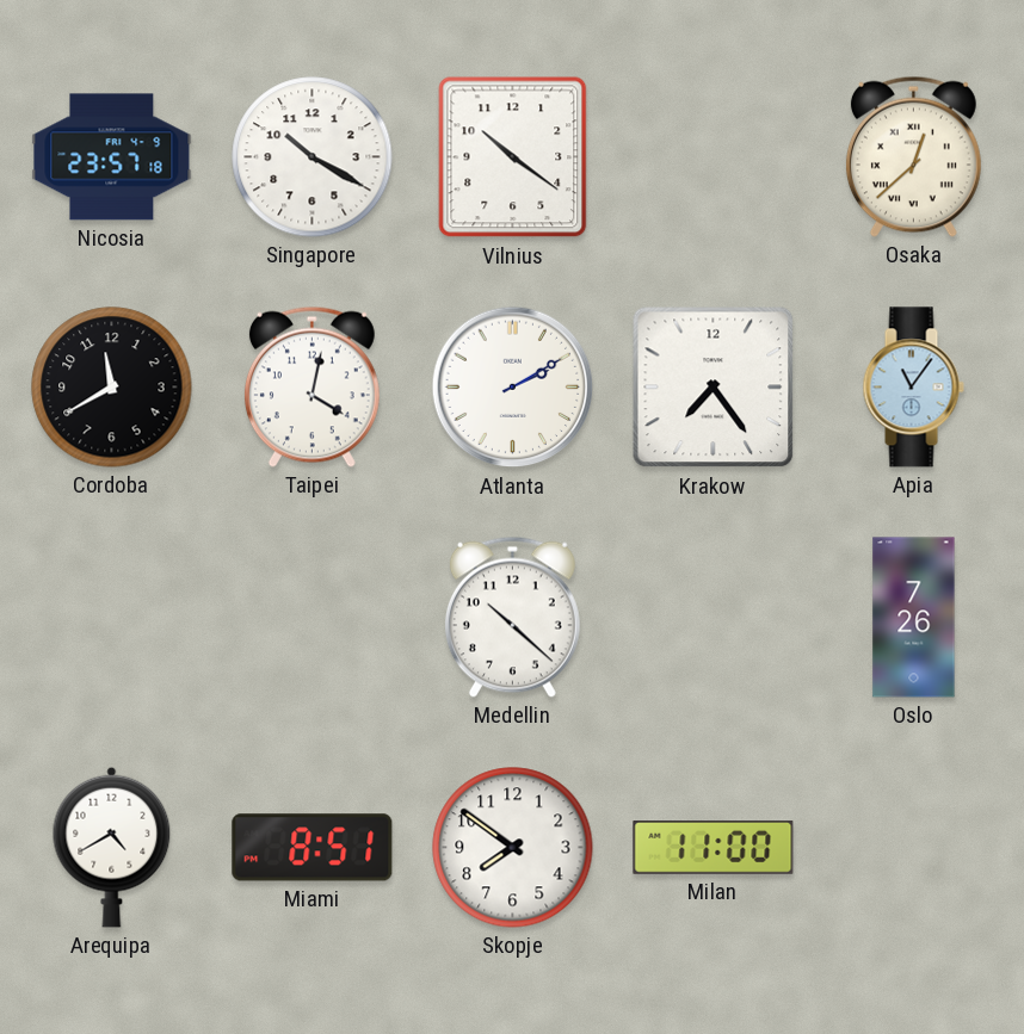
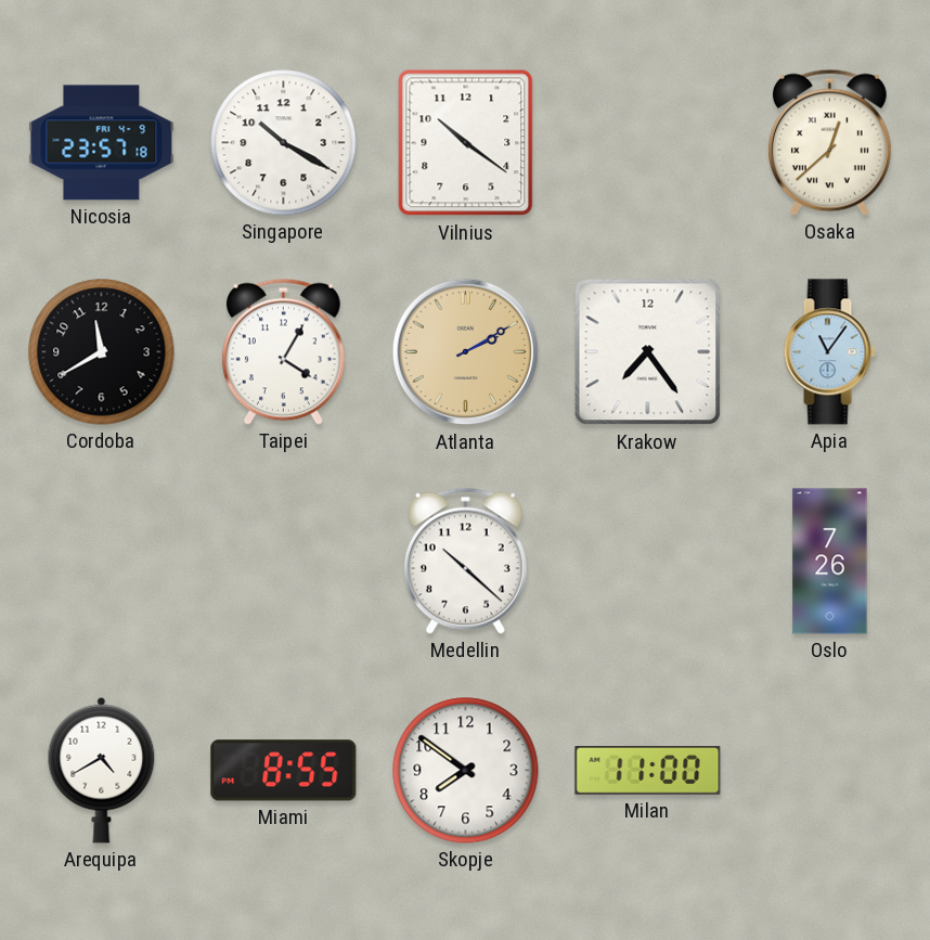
Taipei: 4:02 -> 4:05 (283, 351)
Atlanta dial: white -> champagne (466, 352)
Miami: 8:51 -> 8:55 (284, 771)
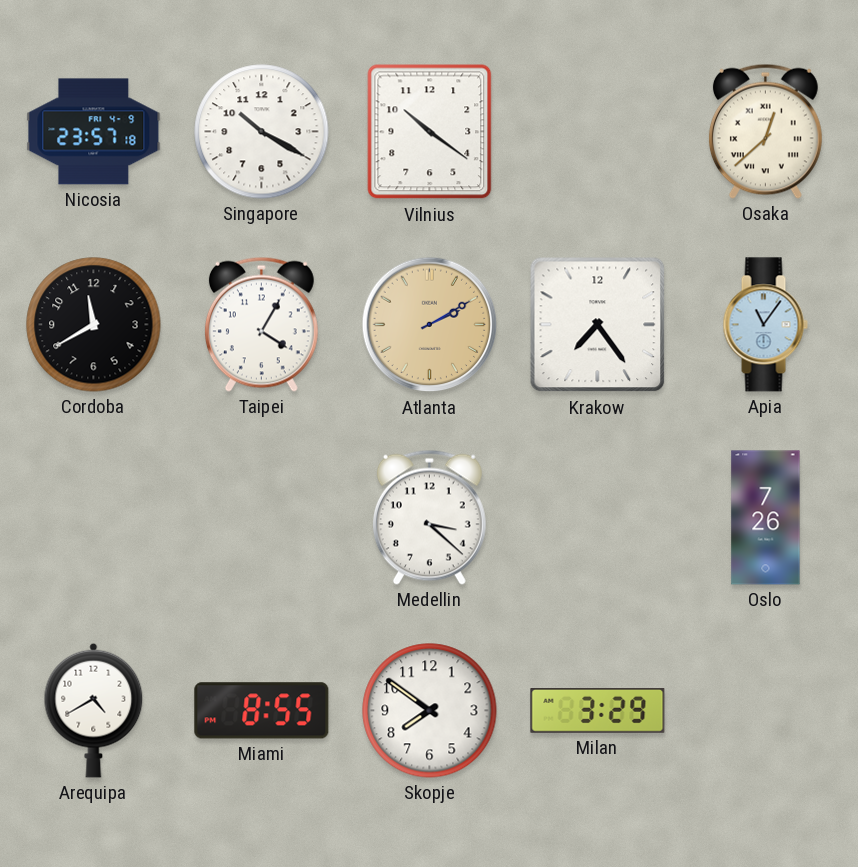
Medellin: 10:22 -> 3:22 (429, 517)
Milan: 11:00 -> 3:29 (598, 711)
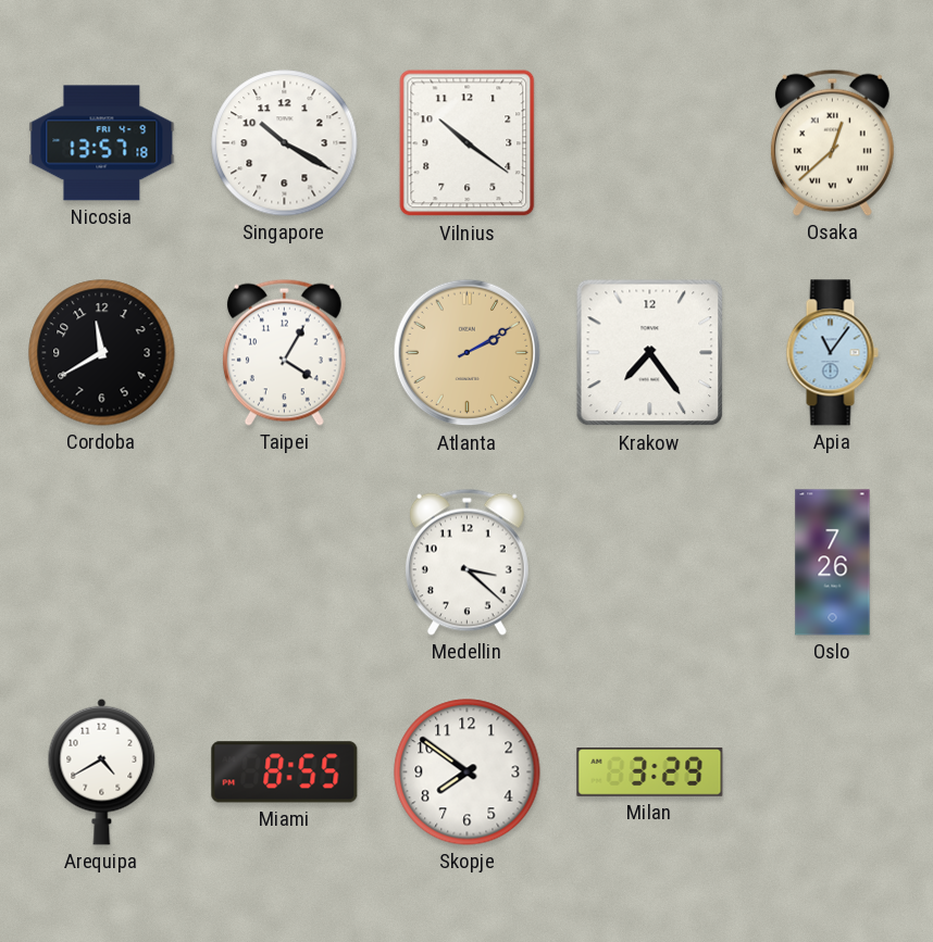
Nicosia: 23:57 -> 13:57 (102, 143)
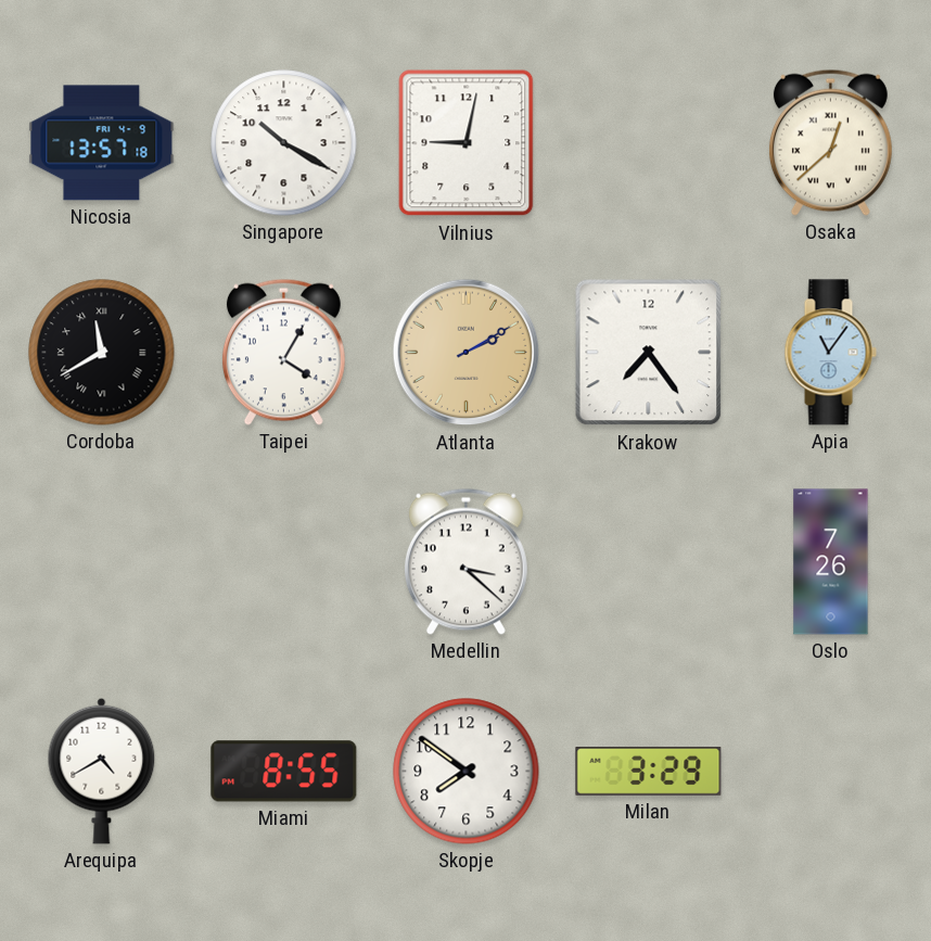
Vilnius: 10:21 -> 9:02 (467, 143)
Cordoba numerals: Arabic -> Roman (102, 353)
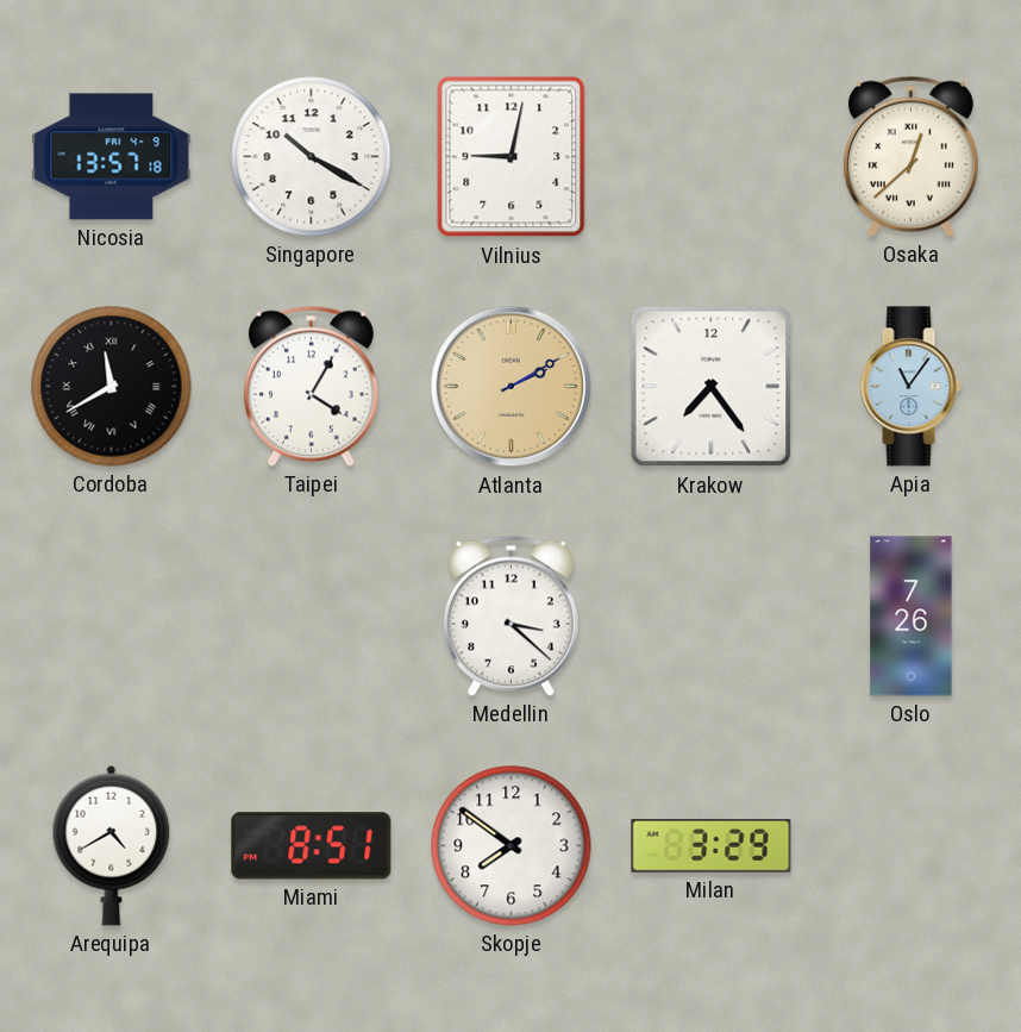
Miami: 8:55 -> 8:51 (312, 846)
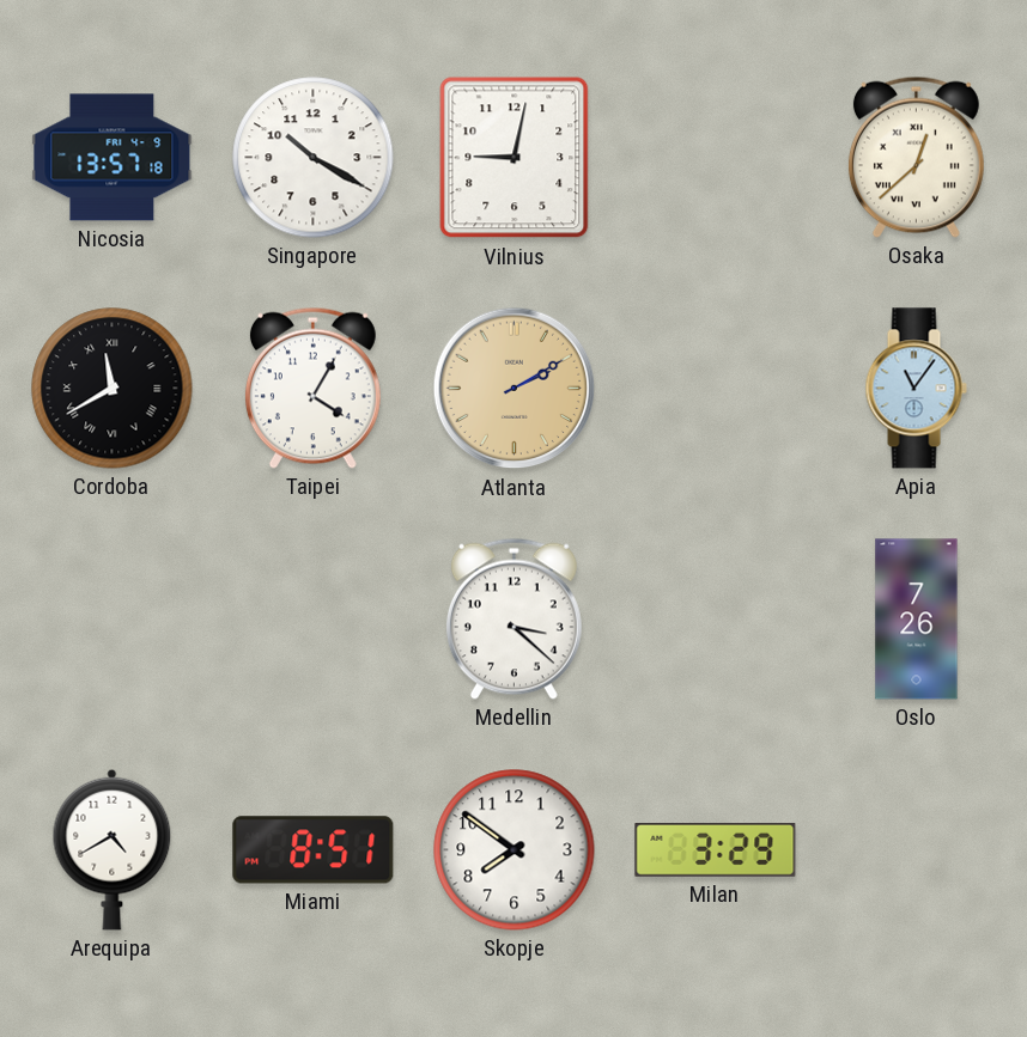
Krakow: 7:24 -> none (712, 387)
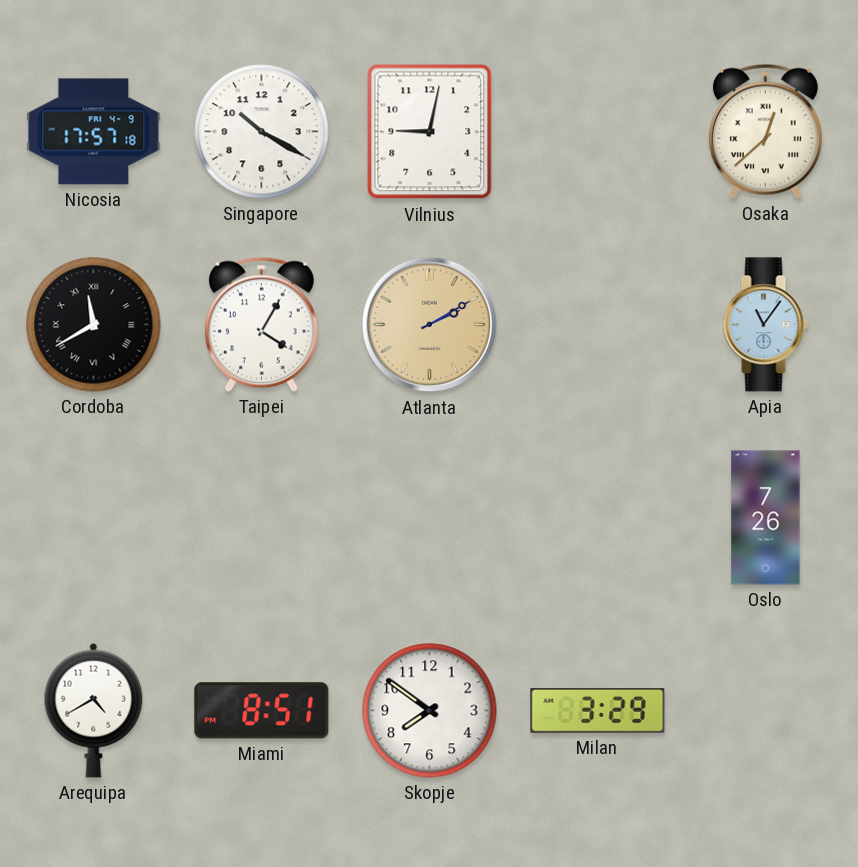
Nicosia: 13:57 -> 17:57 (94, 132)
Medellin: 3:22 -> none (513, 618)
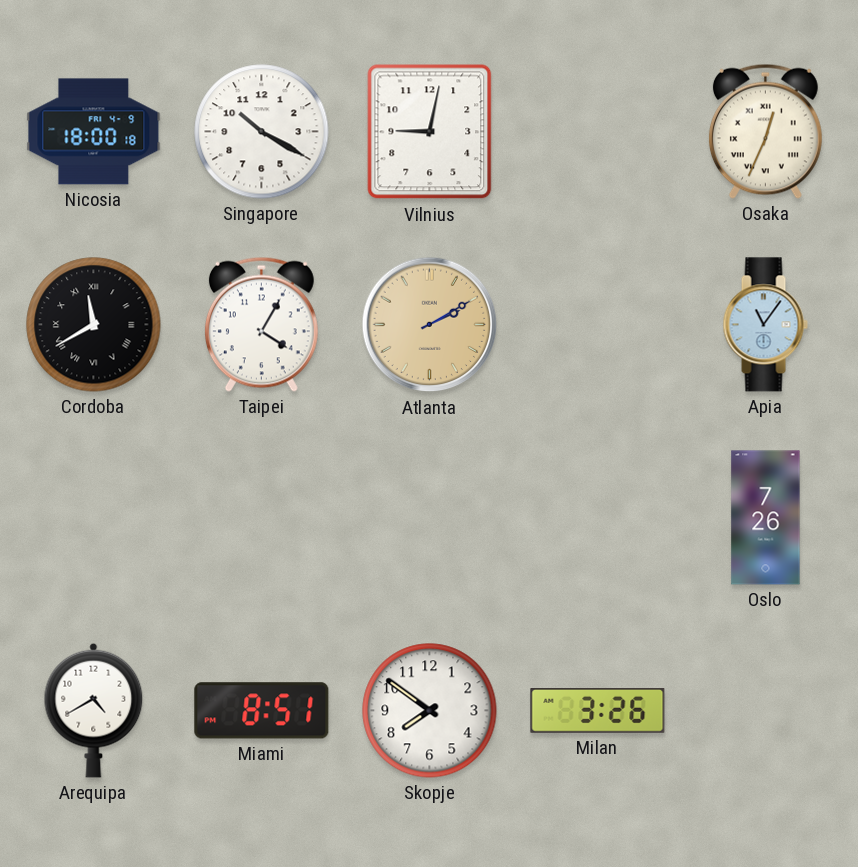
Nicosia: 17:57 -> 18:00 (94, 132)
Osaka: 12:38 -> 12:34 (765, 131)
Milan: 3:29 -> 3:26 (598, 711)
